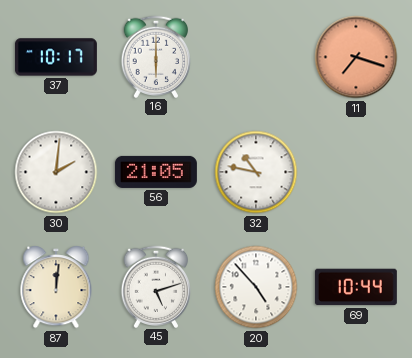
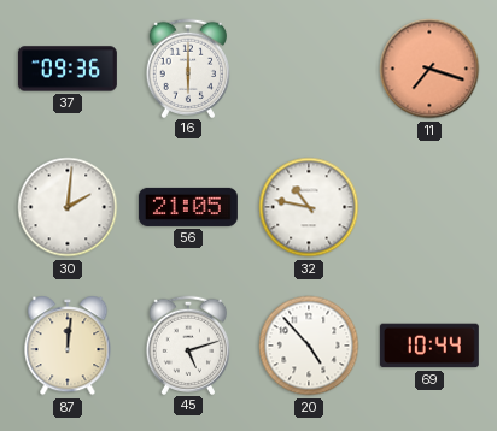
37: 10:17 -> 09:36 (68, 69)
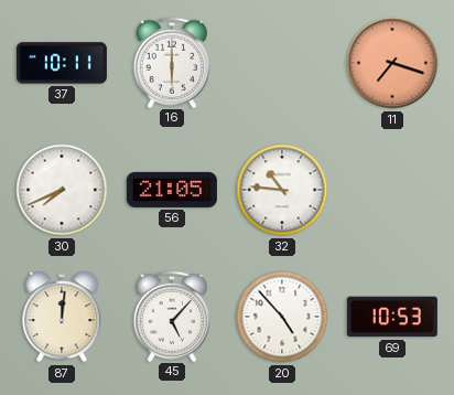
37: 09:36 -> 10:11 (62, 63)
30: 2:01 -> 7:41 (62, 190)
32: 10:47 -> 10:46 (282, 190)
45: 5:12 -> 5:07 (171, 316)
69: 10:44 -> 10:53 (392, 317)
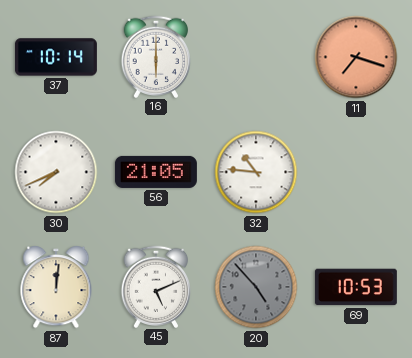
37: 10:11 -> 10:14 (56, 57)
45: 5:07 -> 5:11 (155, 286)
20 dial: white -> grey (256, 287)
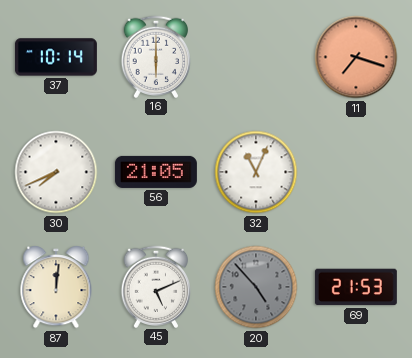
32: 10:46 -> 11:04 (256, 172)
69: 10:53 -> 21:53 (356, 287)
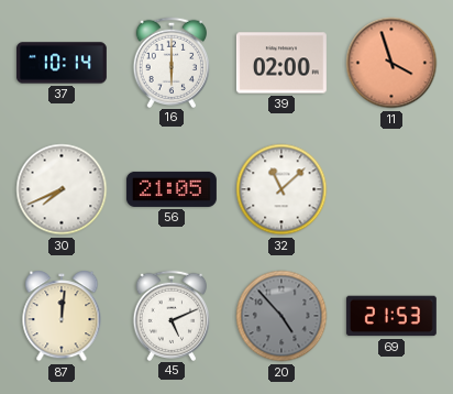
39: none -> 02:00 (281, 63)
11: 7:18 -> 3:57 (391, 63)
32: 11:04 -> 11:08 (281, 189)
